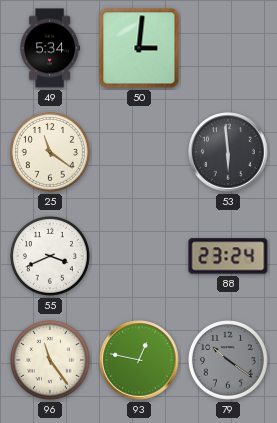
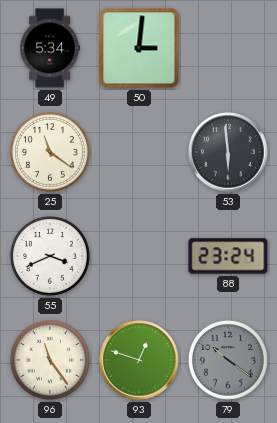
93: 12:47 -> 12:48 (139, 360)
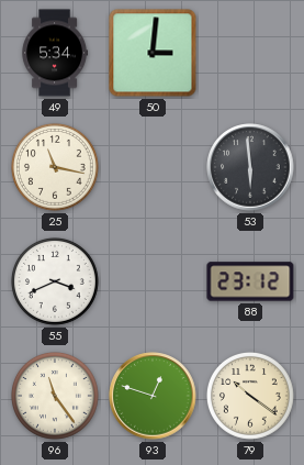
25: 11:21 -> 11:17 (55, 167)
88: 23:24 -> 23:12 (250, 281)
79 dial: grey -> cream (250, 396)
